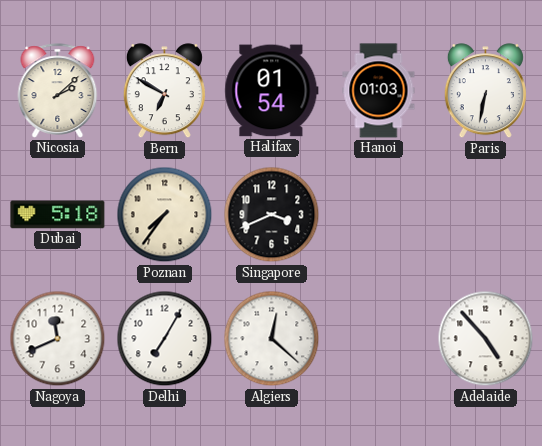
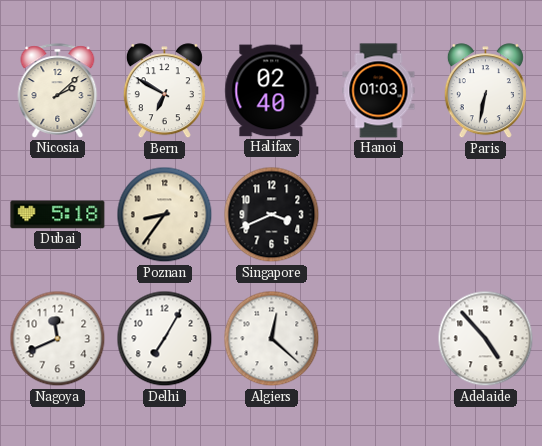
Halifax: 01:54 -> 02:40 (272, 91)
Poznan: 7:36 -> 8:36 (165, 215)
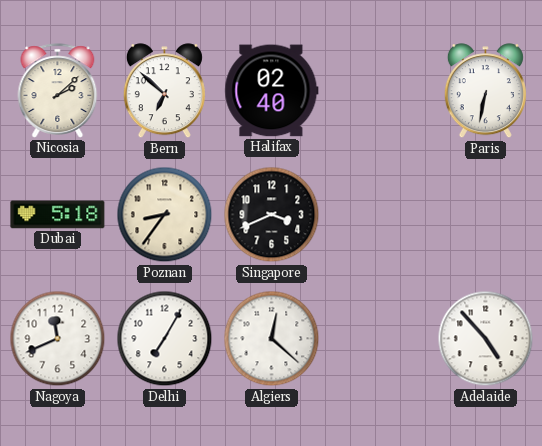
Bern: 6:50 -> 6:52 (164, 91)
Hanoi: 01:03 -> none (379, 91)
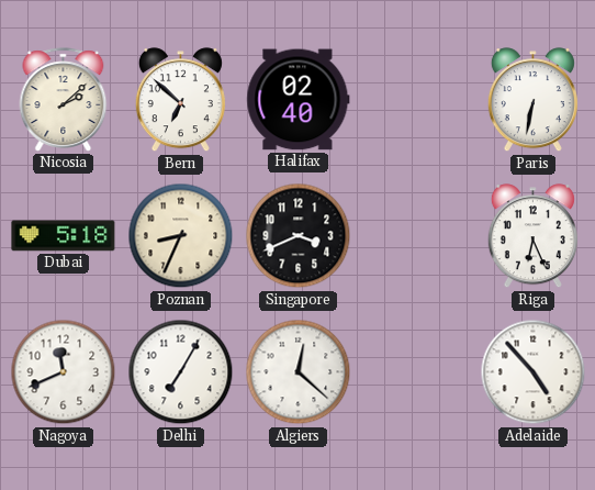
Poznan: 8:36 -> 8:34 (181, 236)
Riga: none -> 6:26 (532, 236)
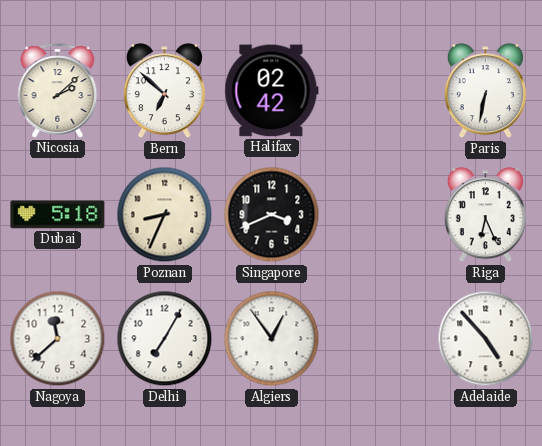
Halifax: 02:40 -> 02:42 (272, 91)
Nagoya: 11:41 -> 11:38 (58, 339)
Algiers: 12:22 -> 12:54 (272, 339)
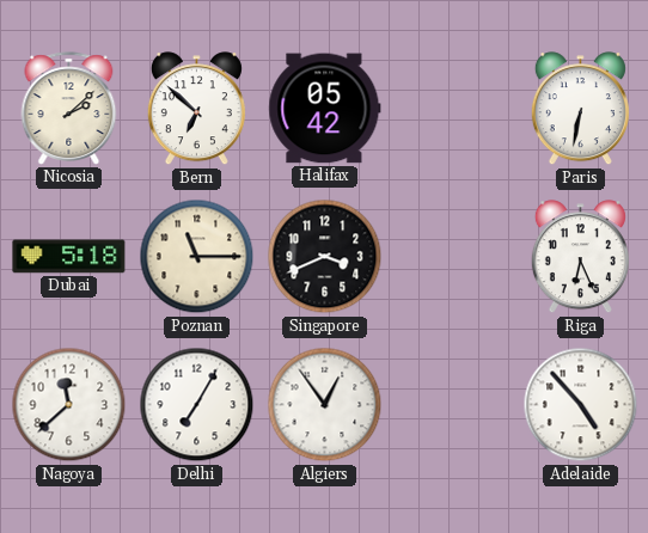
Halifax: 02:42 -> 05:42 (325, 109)
Poznan: 8:34 -> 11:15 (197, 257)
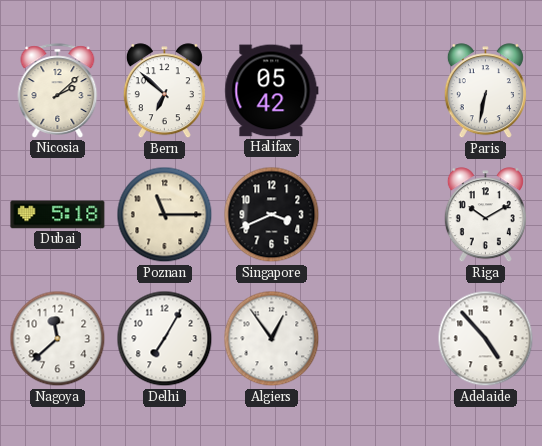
Riga: 6:26 -> 10:10 (485, 215)
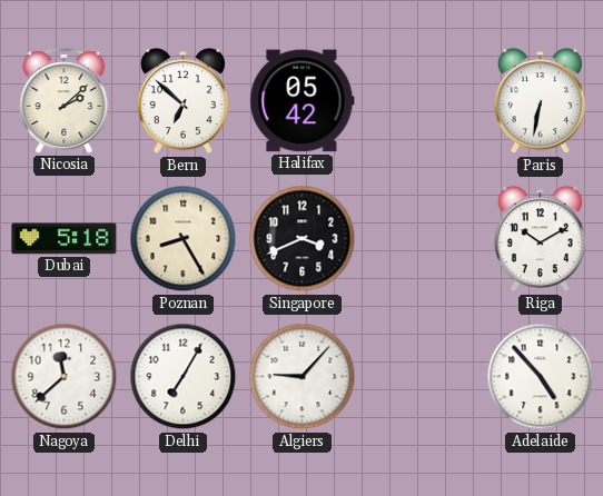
Poznan: 11:15 -> 8:25 (184, 239)
Algiers: 12:54 -> 9:07 (303, 377)
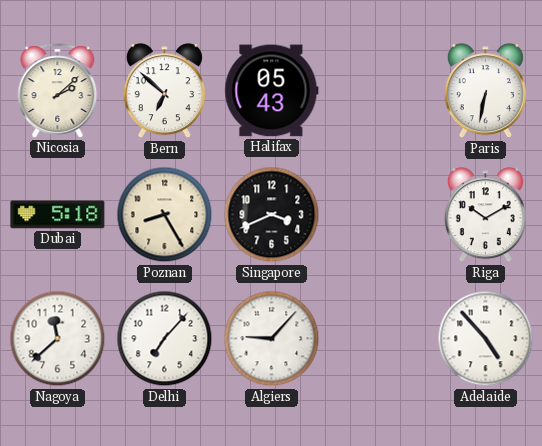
Halifax: 05:42 -> 05:43 (272, 91)
Delhi: 7:05 -> 7:07 (165, 339)
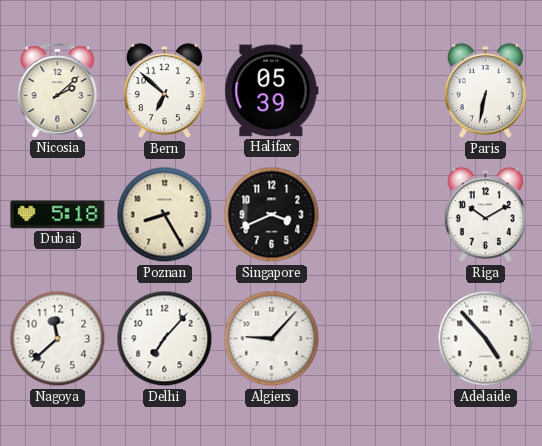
Halifax: 05:43 -> 05:39 (272, 91)
